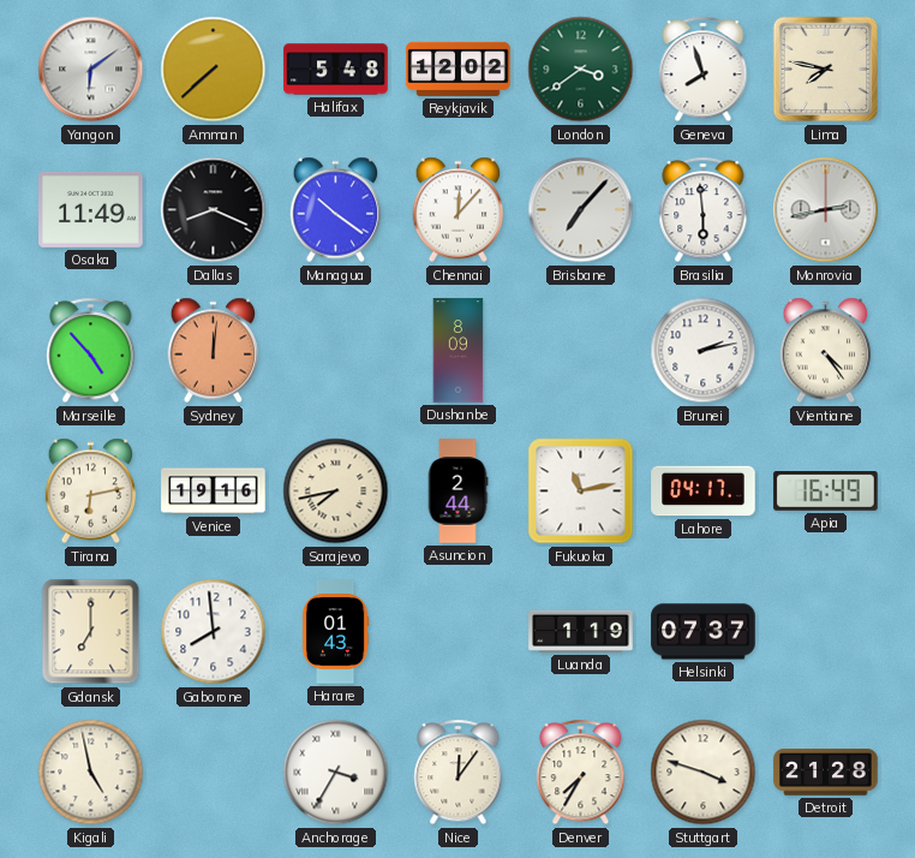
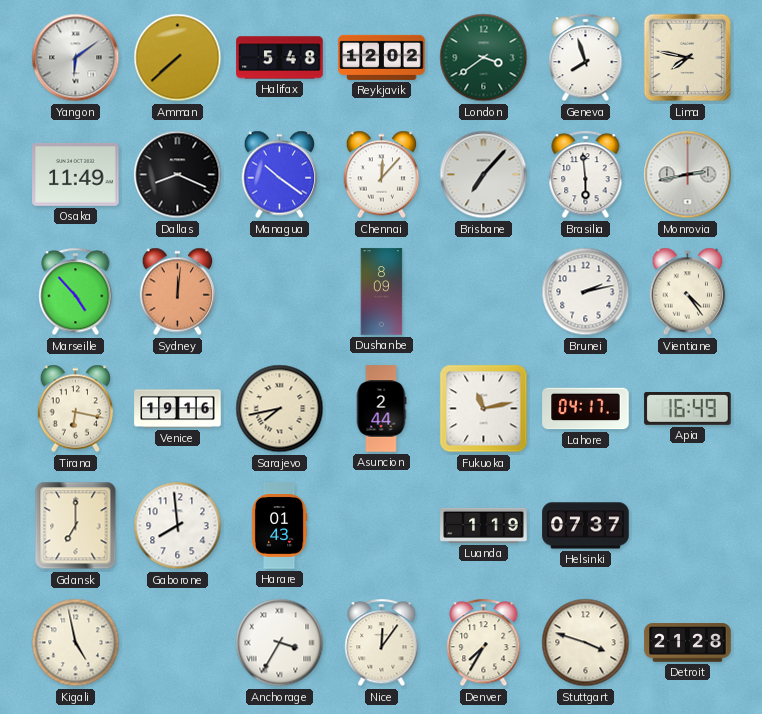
Tirana: 6:13 -> 6:17 (76, 409)
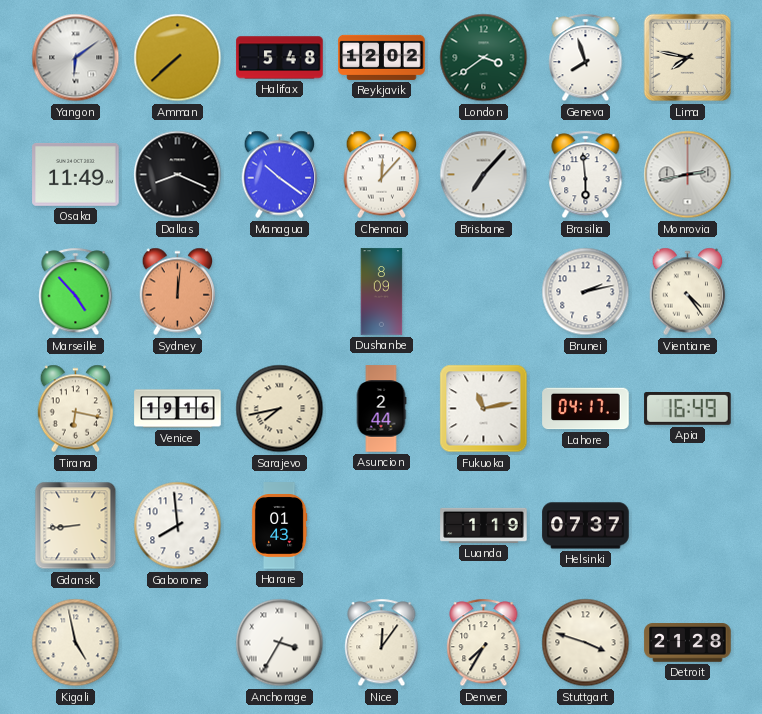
Gdansk: 7:00 -> 8:44 (76, 526)
